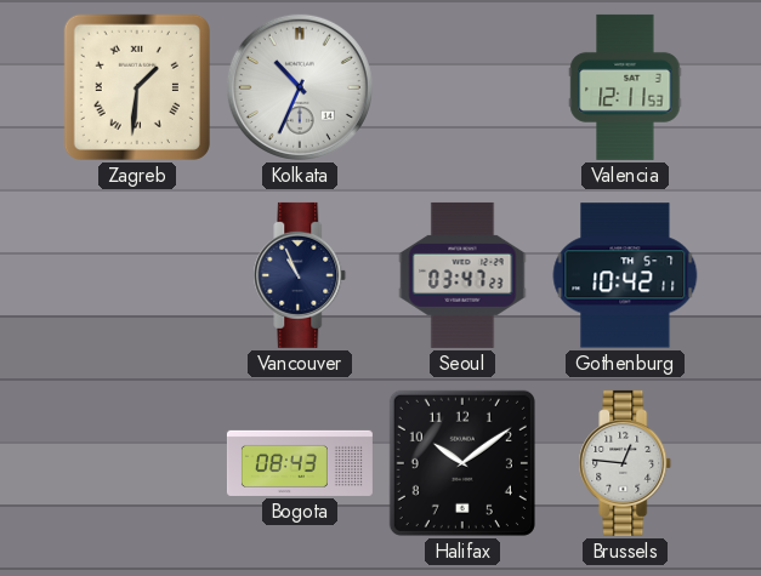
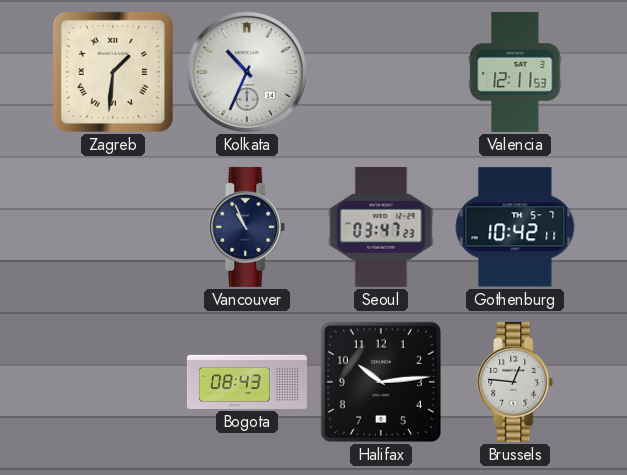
Halifax: 10:09 -> 10:14 (381, 382)
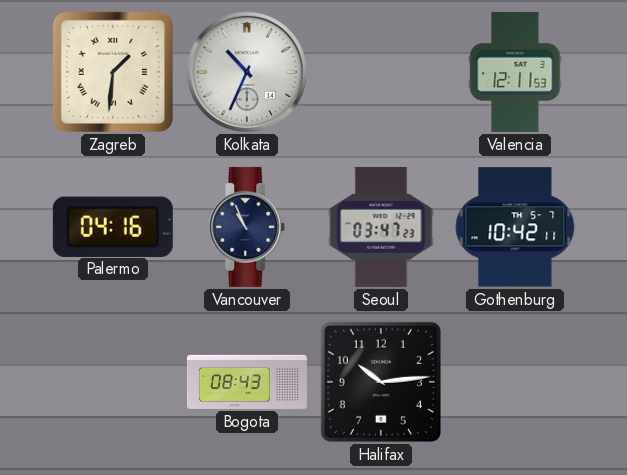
Palermo: none -> 04:16 (113, 226)
Brussels: 12:46 -> none (515, 382)
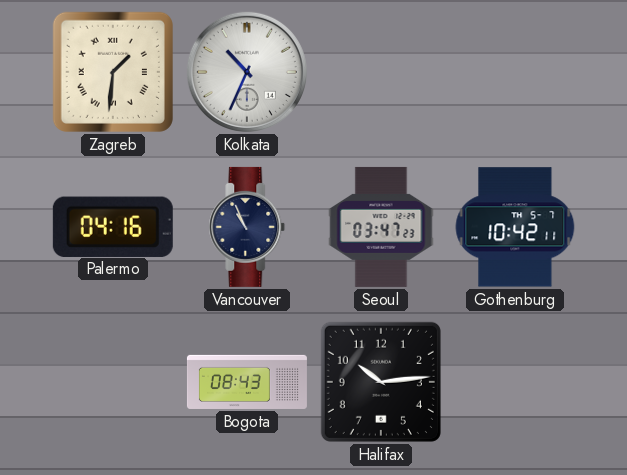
Valencia: 12:11 -> none (515, 72)
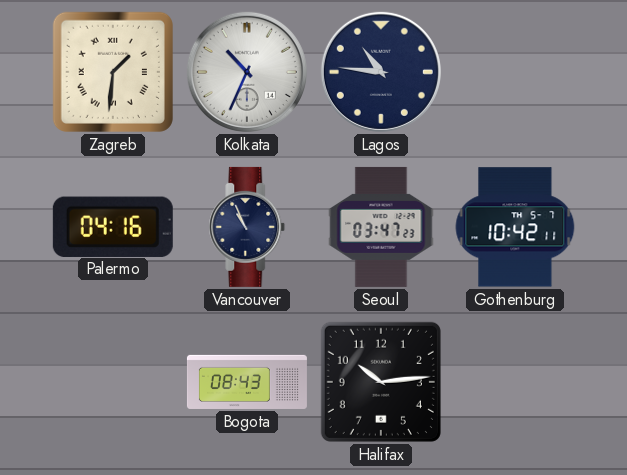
Lagos: none -> 10:46 (381, 72)
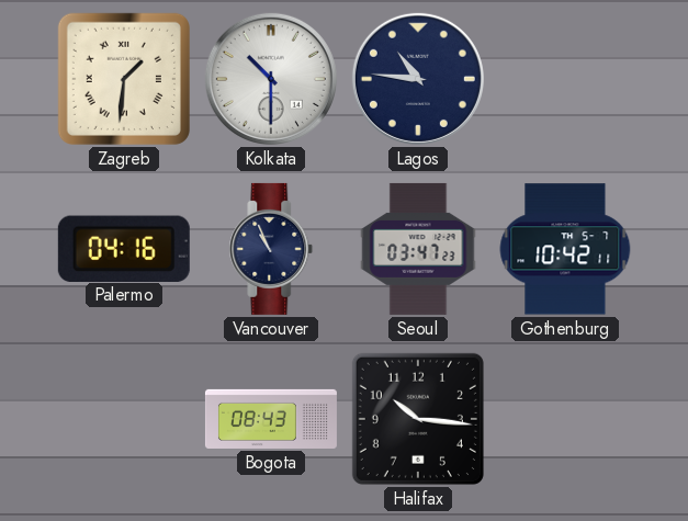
Kolkata: 10:34 -> 10:30 (271, 79)
Halifax: 10:14 -> 10:16 (418, 419)
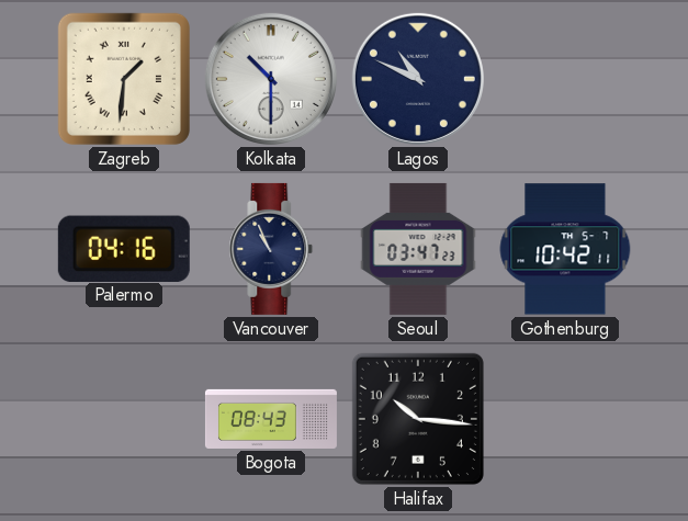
Lagos: 10:46 -> 10:49 (418, 79)
